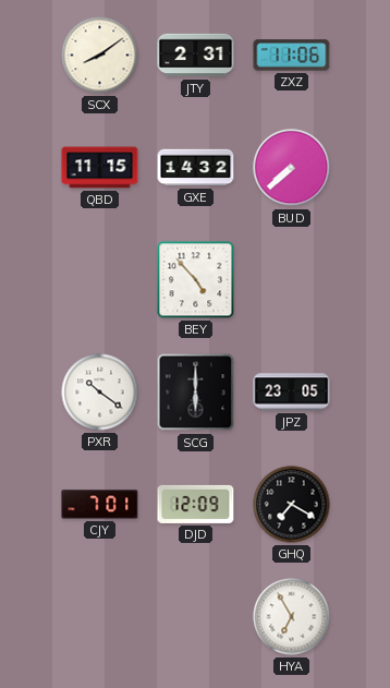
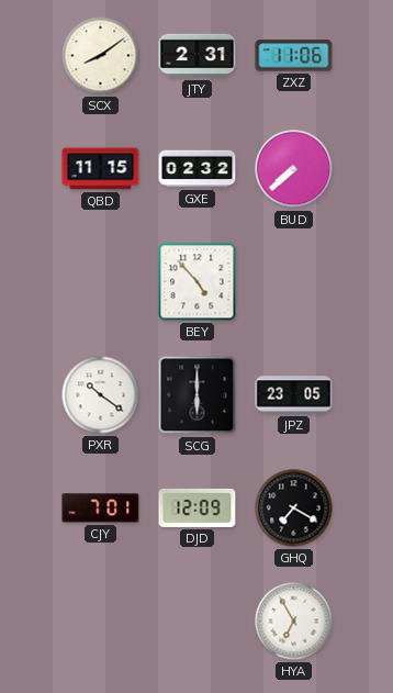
GXE: 14:32 -> 02:32 (198, 169)
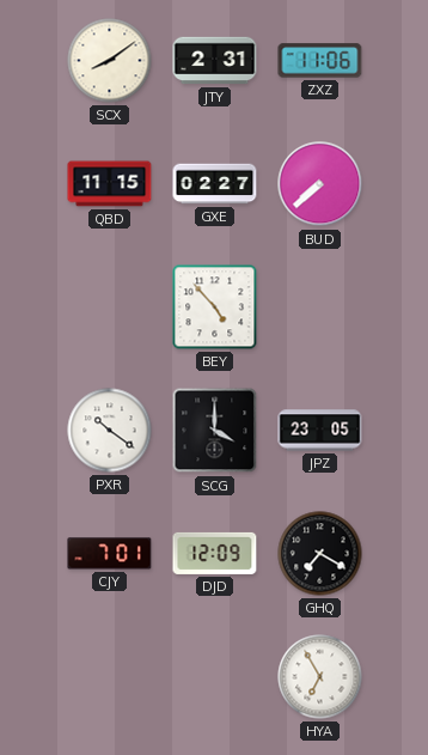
GXE: 02:32 -> 02:27 (215, 184)
SCG: 6:00 -> 4:00 (215, 431)
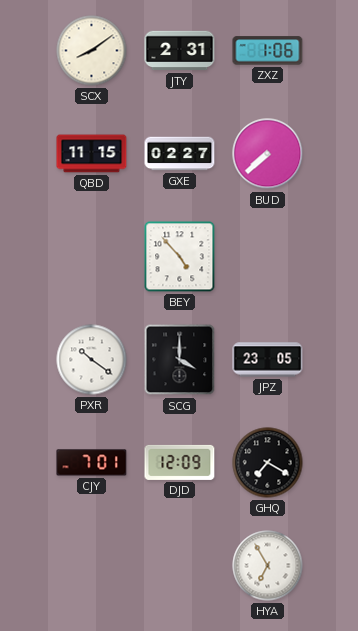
ZXZ: 11:06 -> 1:06 (268, 51)
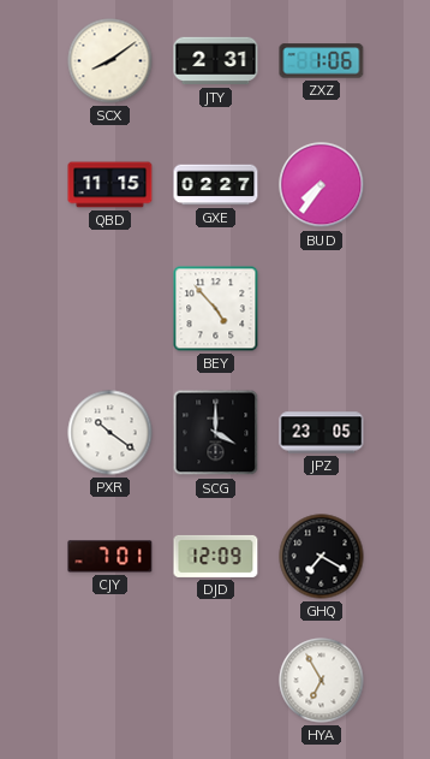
BUD: 7:38 -> 7:36 (322, 185)
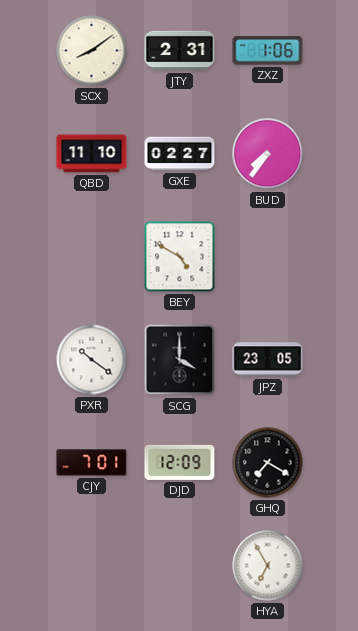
QBD: 11:15 -> 11:10 (92, 154)
BEY: 4:53 -> 4:50 (180, 257)
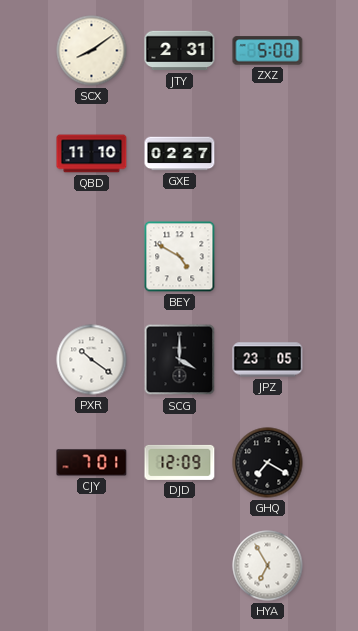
ZXZ: 1:06 -> 5:00 (268, 51)
BUD: 7:36 -> none (268, 154)
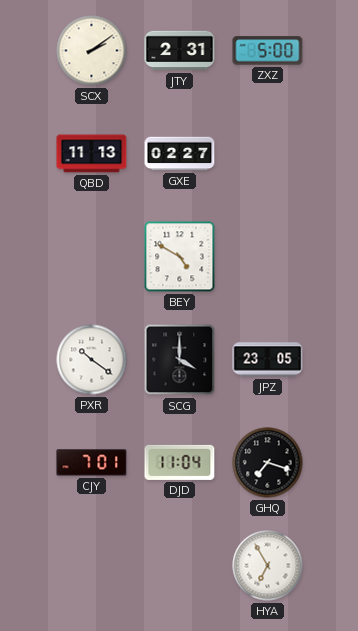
SCX: 8:09 -> 2:09 (92, 51)
QBD: 11:10 -> 11:13 (92, 154)
DJD: 12:09 -> 11:04 (180, 462)
GHQ: 7:20 -> 7:18 (268, 463)
